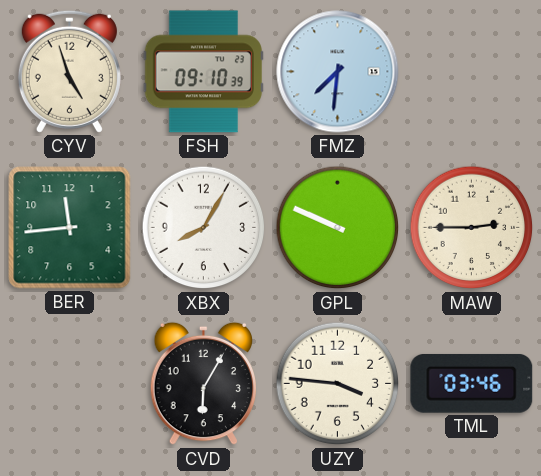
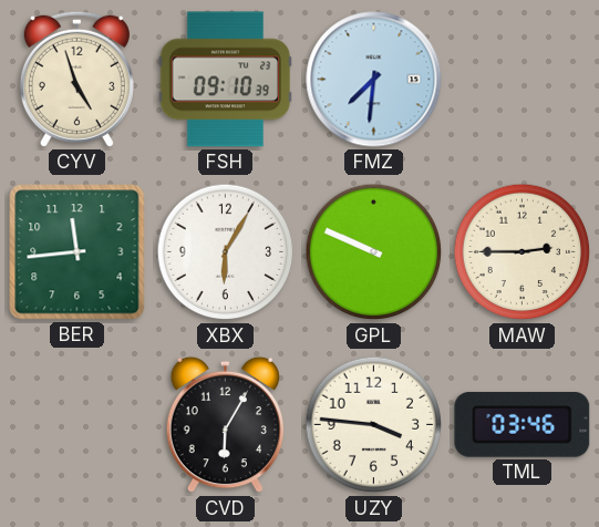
XBX: 8:05 -> 6:05 (226, 252)
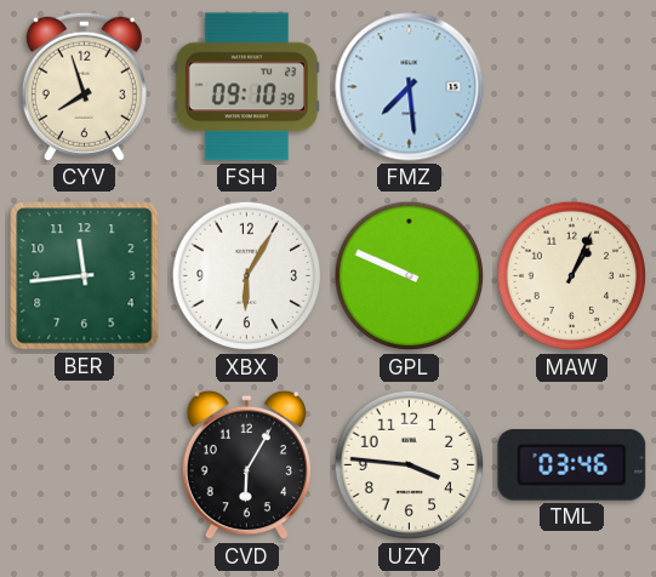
CYV: 4:57 -> 7:57 (84, 86)
FMZ: 7:31 -> 7:29 (410, 87)
MAW: 2:45 -> 1:04 (572, 276)
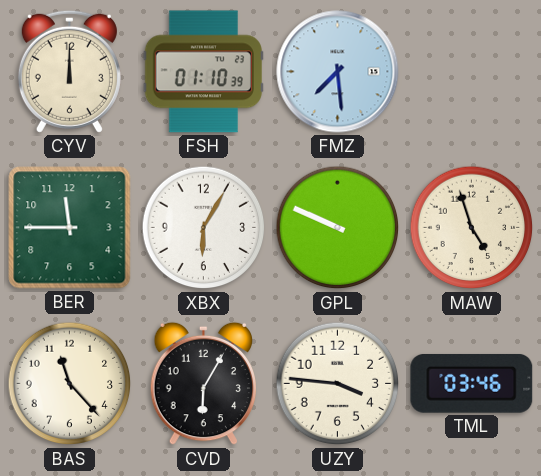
CYV: 7:57 -> 12:00 (69, 71)
FSH: 09:10 -> 01:10 (203, 72)
BER: 11:44 -> 11:45 (70, 228)
MAW: 1:04 -> 4:57 (472, 228)
BAS: none -> 11:23 (70, 384)
